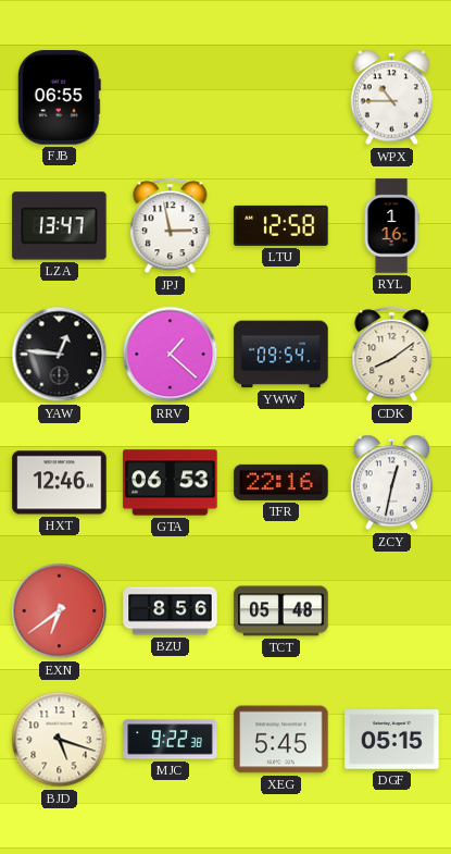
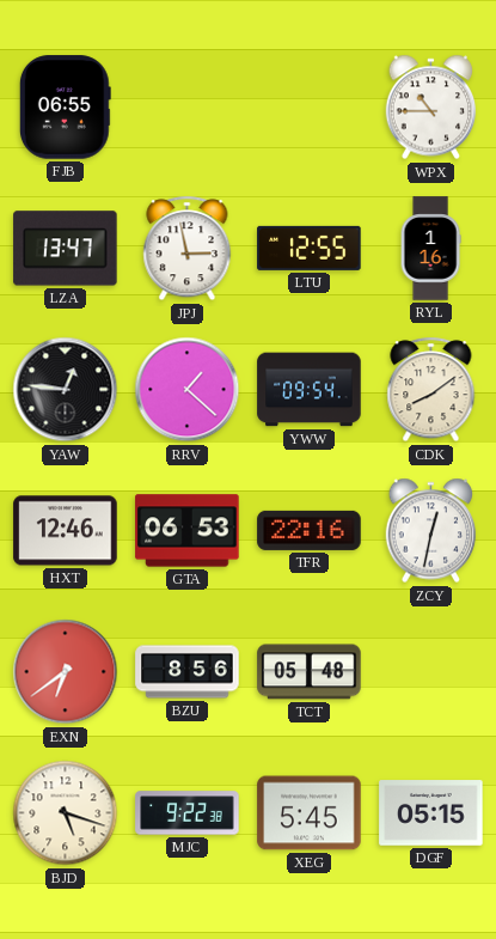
LTU: 12:58 -> 12:55 (310, 248)
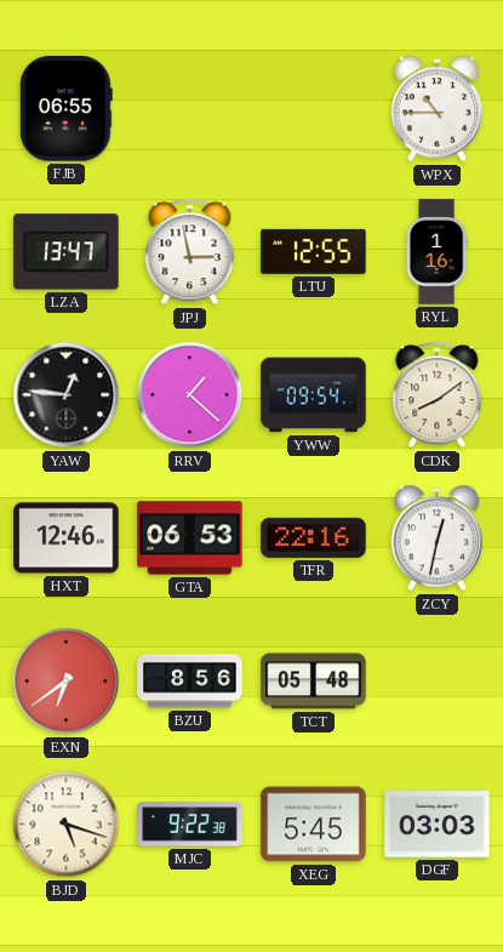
DGF: 05:15 -> 03:03 (438, 825)
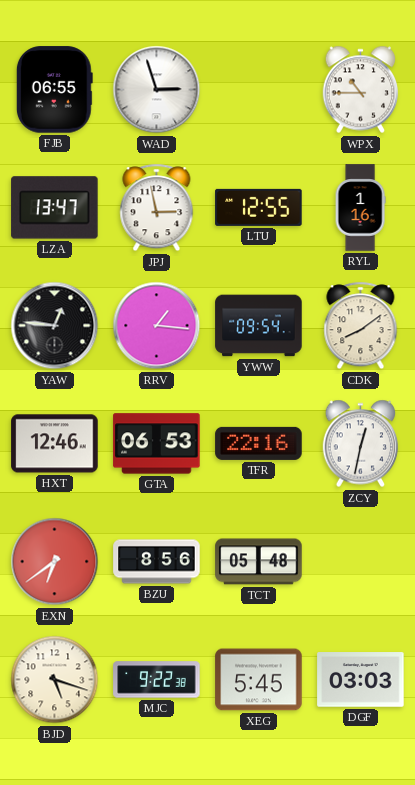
WAD: none -> 2:57 (157, 90)
RRV: 1:22 -> 1:16 (157, 326)
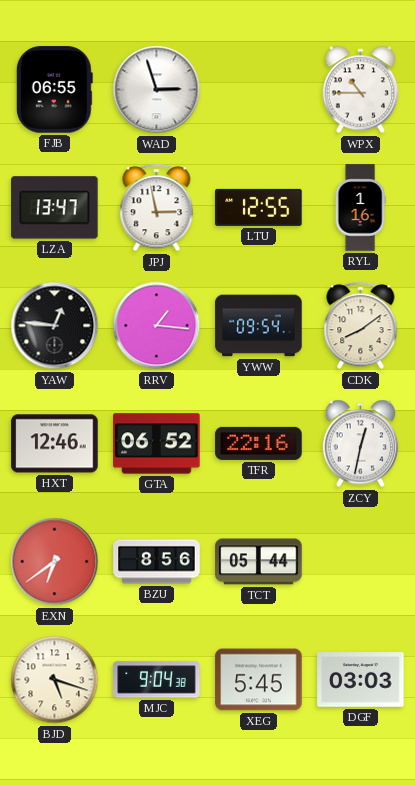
GTA: 06:53 -> 06:52 (157, 444)
TCT: 05:48 -> 05:44 (259, 562)
MJC: 9:22 -> 9:04 (157, 680)
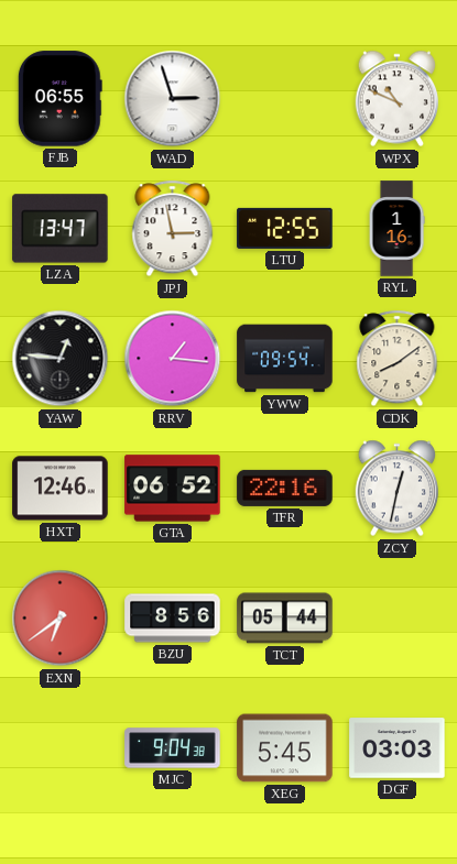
WPX: 10:45 -> 10:49 (398, 99)
BJD: 5:18 -> none (55, 680)
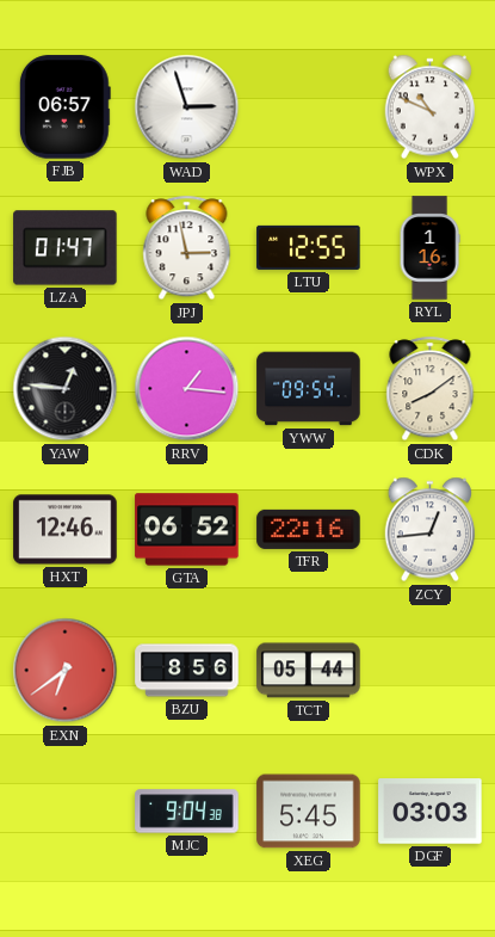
FJB: 06:55 -> 06:57 (64, 107)
LZA: 13:47 -> 01:47 (66, 248)
ZCY: 12:32 -> 12:44 (431, 530)
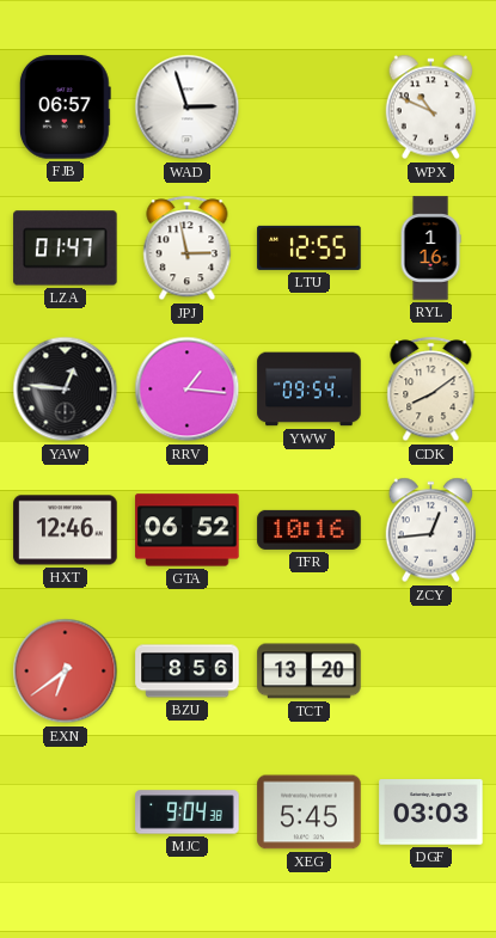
TFR: 22:16 -> 10:16 (310, 529)
TCT: 05:44 -> 13:20 (310, 672)
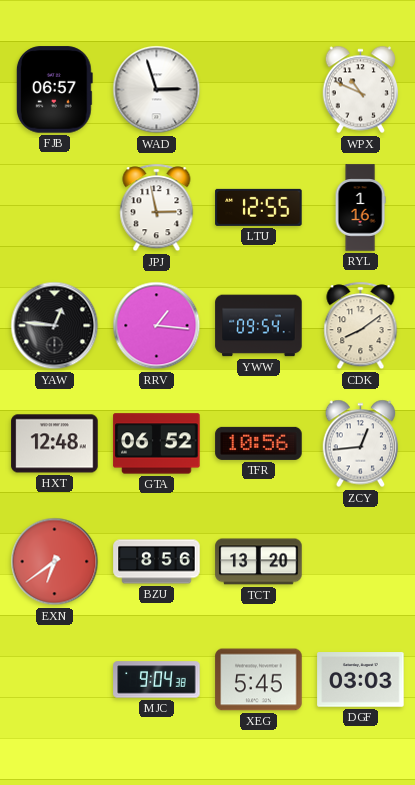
LZA: 01:47 -> none (66, 249)
HXT: 12:46 -> 12:48 (55, 444)
TFR: 10:16 -> 10:56 (259, 443)
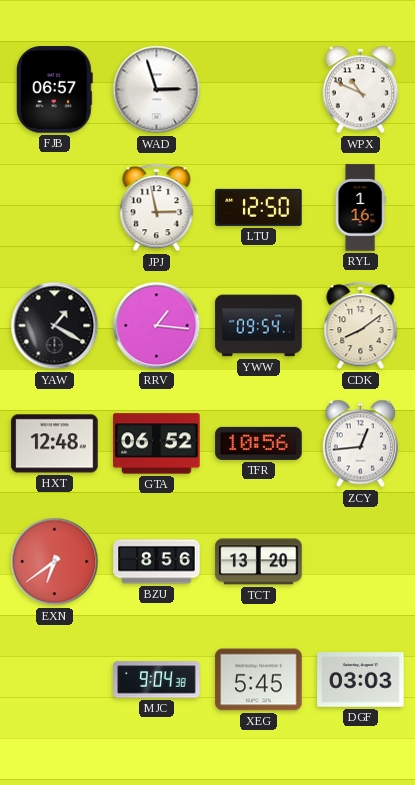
LTU: 12:55 -> 12:50 (259, 207)
YAW: 12:46 -> 1:20 (55, 326)
